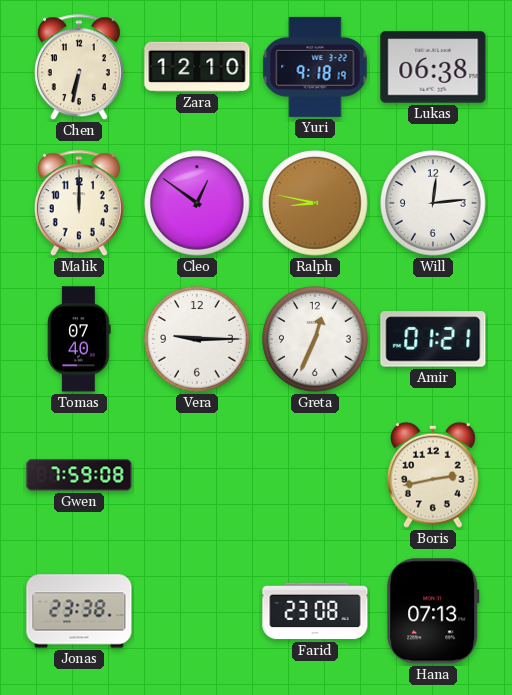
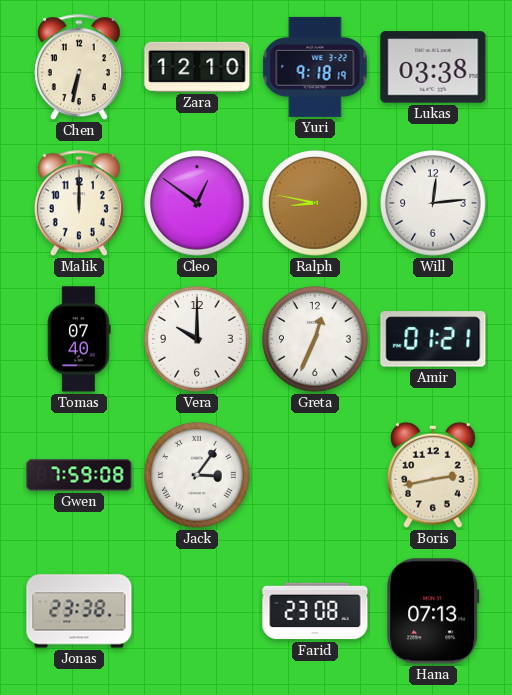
Lukas: 06:38 -> 03:38 (433, 67)
Vera: 9:15 -> 10:00 (197, 339)
Jack: none -> 3:06 (197, 475)
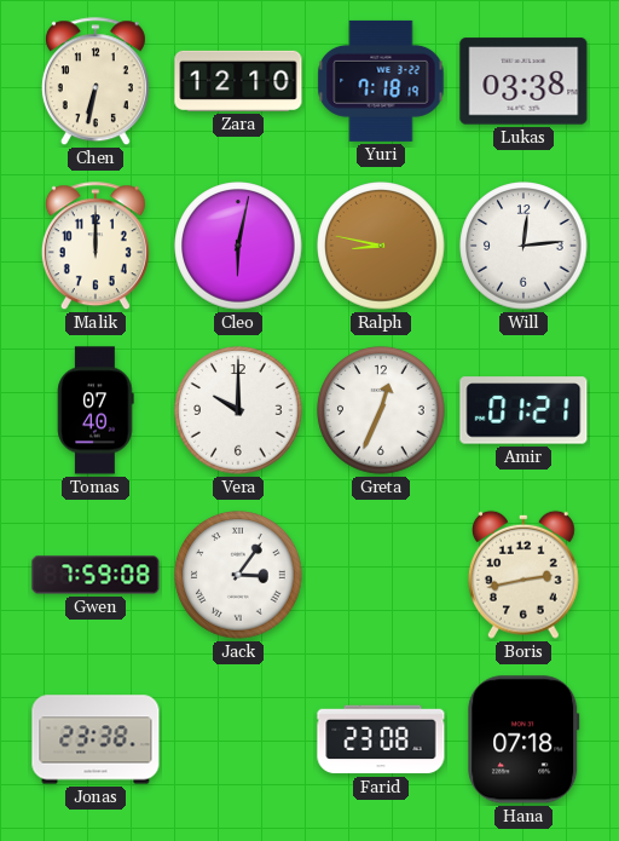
Yuri: 9:18 -> 7:18 (381, 81)
Cleo: 12:51 -> 6:02 (238, 246)
Hana: 07:13 -> 07:18 (523, 739)
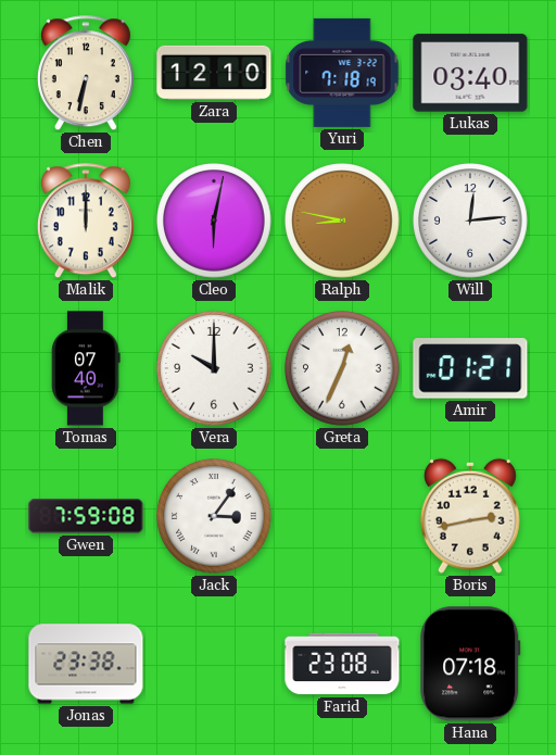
Lukas: 03:38 -> 03:40 (470, 73)
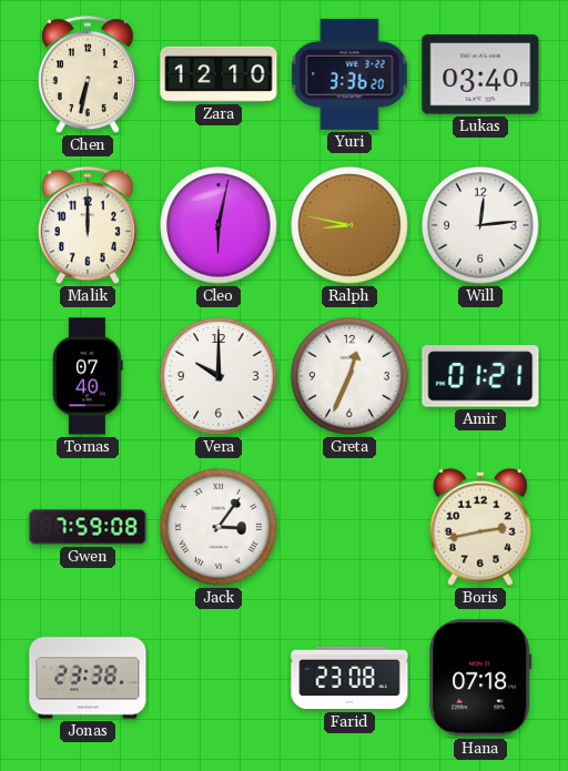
Yuri: 7:18 -> 3:36 (349, 74)
